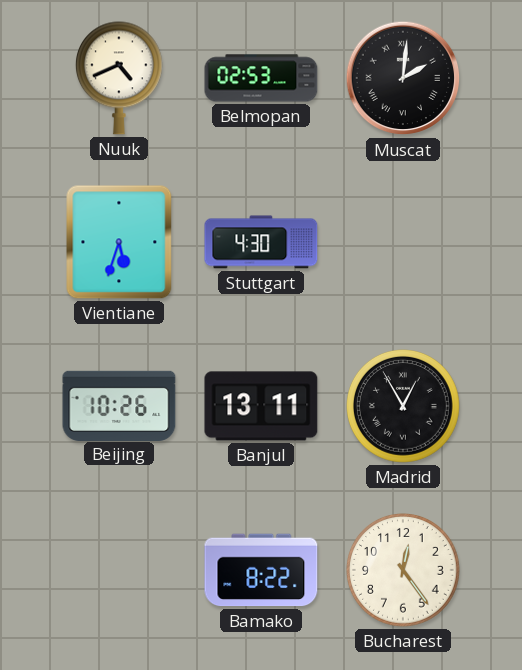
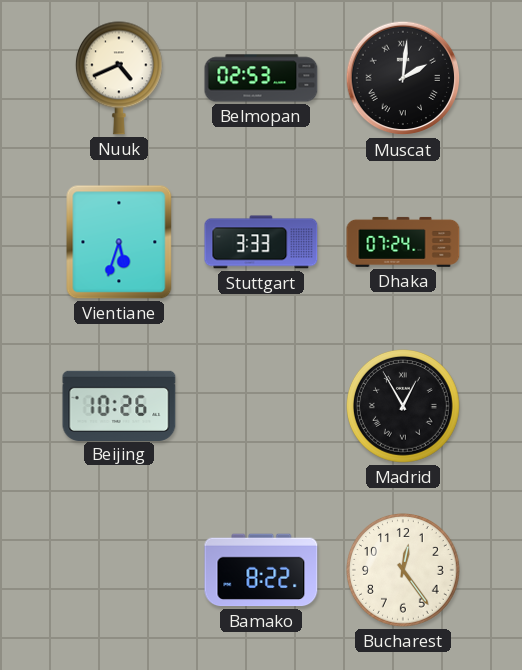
Stuttgart: 4:30 -> 3:33 (261, 242)
Dhaka: none -> 07:24 (403, 242)
Banjul: 13:11 -> none (261, 406)
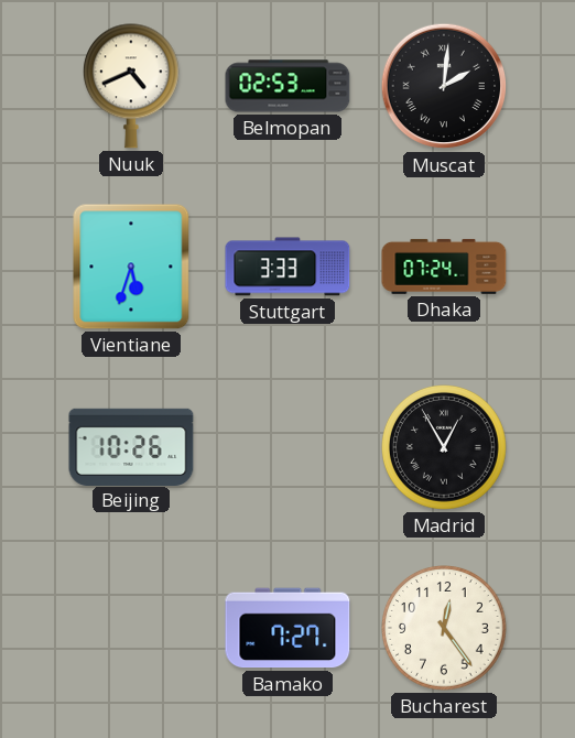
Bamako: 8:22 -> 7:27 (287, 628)
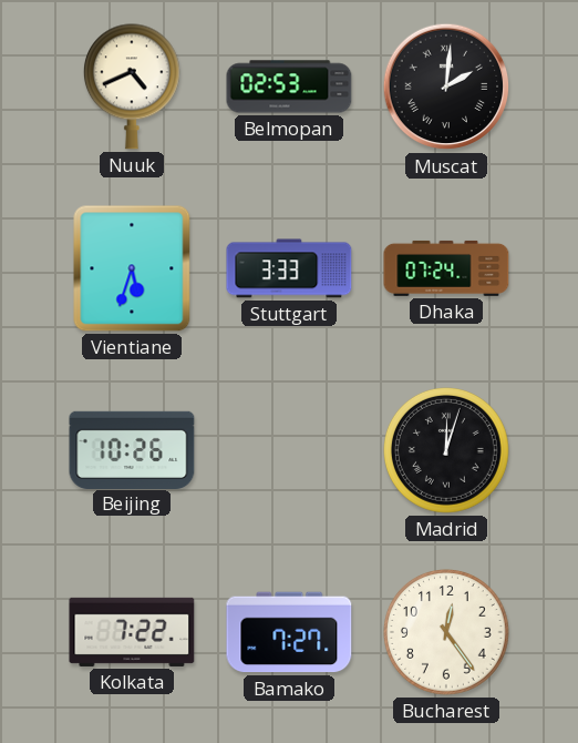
Madrid: 12:55 -> 12:03 (447, 451)
Kolkata: none -> 7:22 (132, 632)
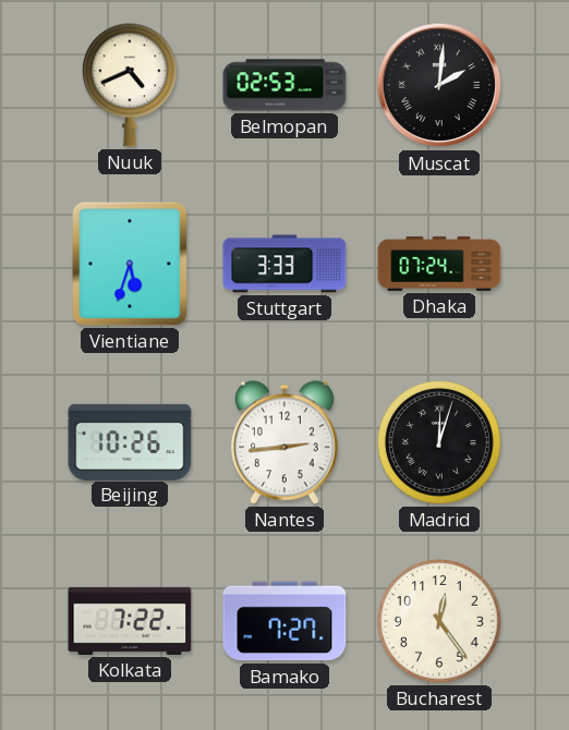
Nantes: none -> 2:44 (284, 442)
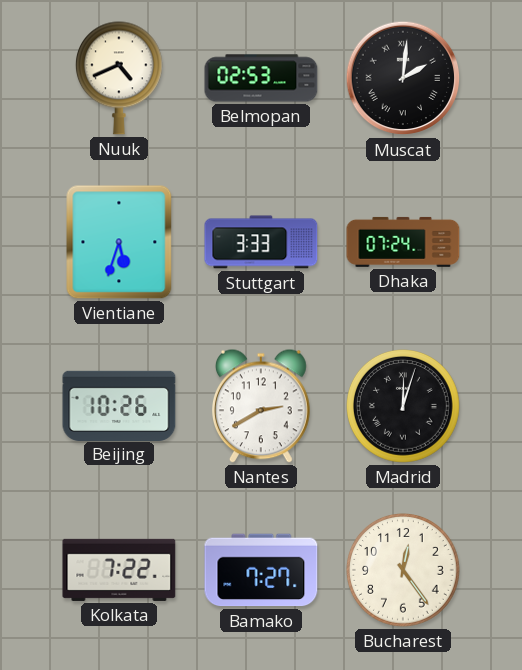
Nantes: 2:44 -> 2:40 (261, 406)
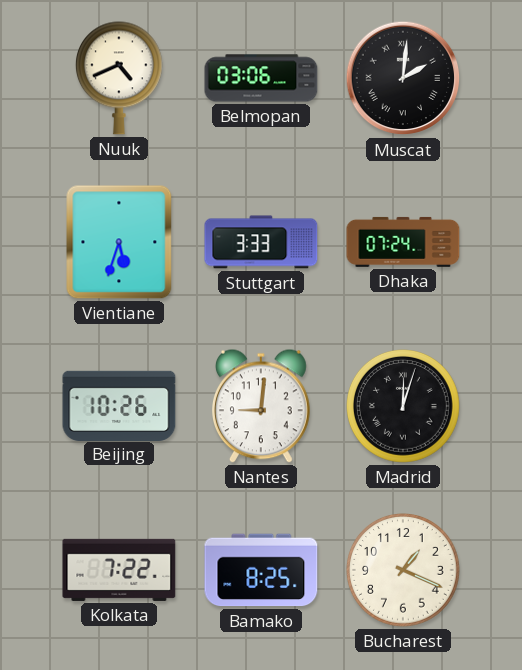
Belmopan: 02:53 -> 03:06 (261, 78)
Nantes: 2:40 -> 9:01 (261, 406)
Bamako: 7:27 -> 8:25 (261, 570)
Bucharest: 12:24 -> 1:19 (404, 571)
